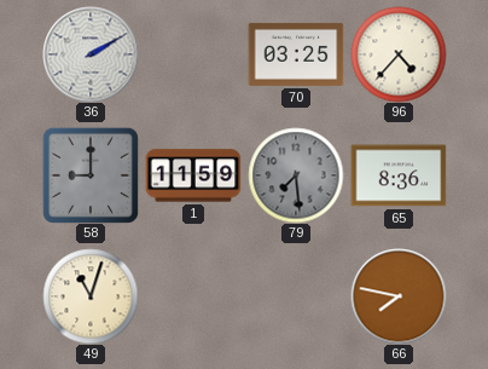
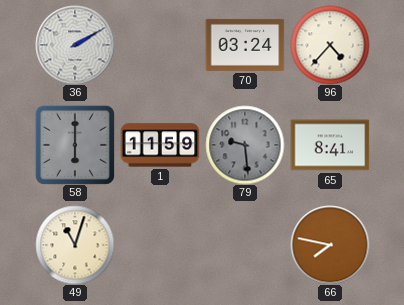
70: 03:25 -> 03:24 (245, 45)
58: 9:00 -> 6:00 (75, 145)
79: 7:29 -> 9:29 (245, 145)
65: 8:36 -> 8:41 (330, 145)
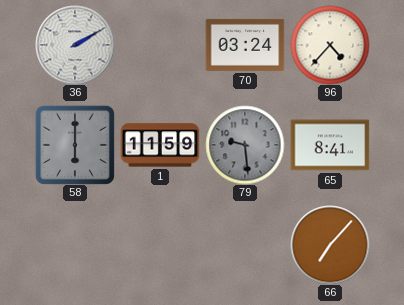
49: 11:03 -> none (75, 245)
66: 7:47 -> 7:07 (330, 245)
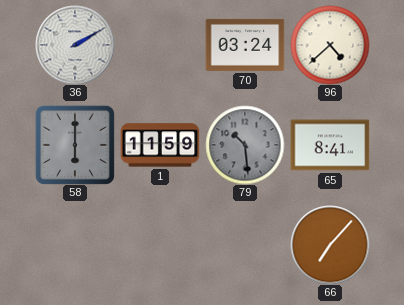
96: 4:37 -> 4:38 (330, 45)
79: 9:29 -> 10:29 (245, 145)
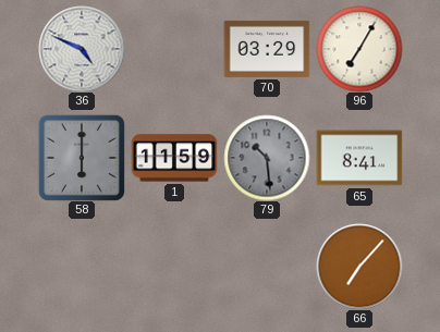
36: 2:10 -> 4:49 (82, 49)
70: 03:24 -> 03:29 (267, 49)
96: 4:38 -> 7:05 (359, 49)
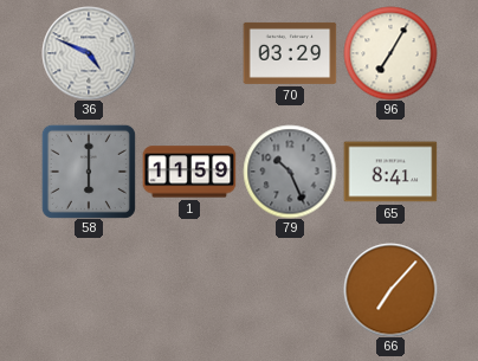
79: 10:29 -> 10:26 (290, 172)
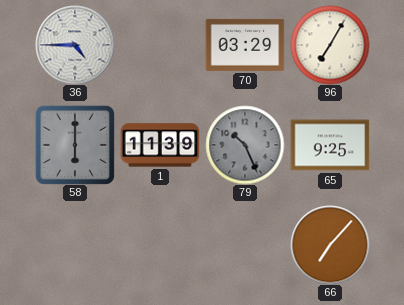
36: 4:49 -> 4:45 (75, 45)
1: 11:59 -> 11:39 (160, 145)
65: 8:41 -> 9:25 (330, 145)
